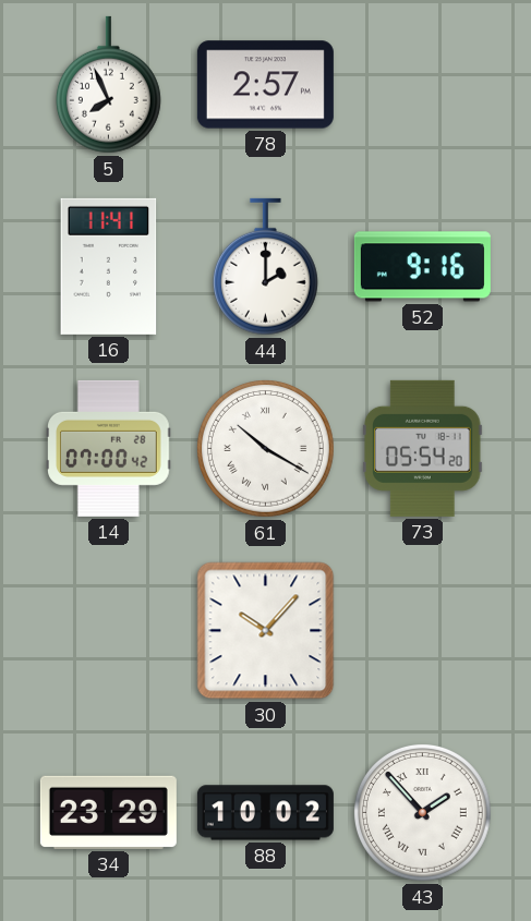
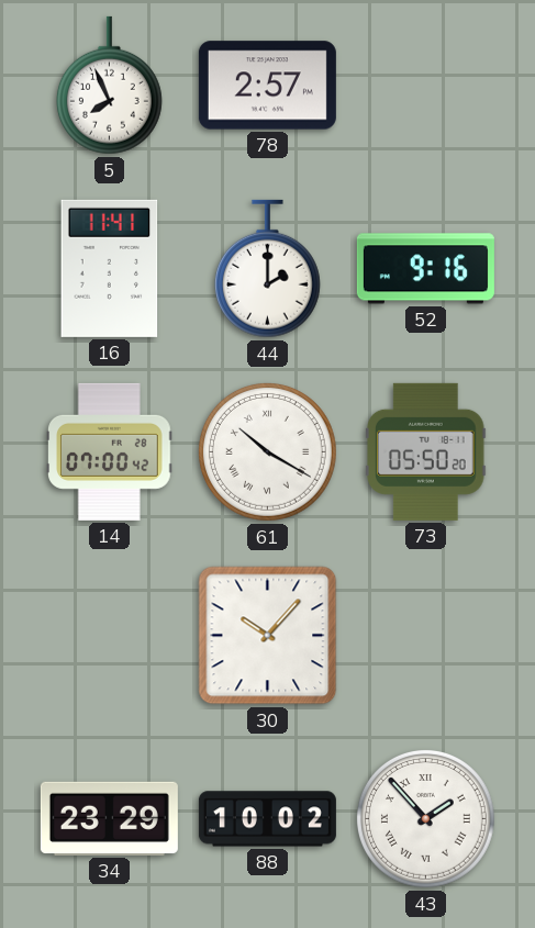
73: 05:54 -> 05:50 (426, 451)
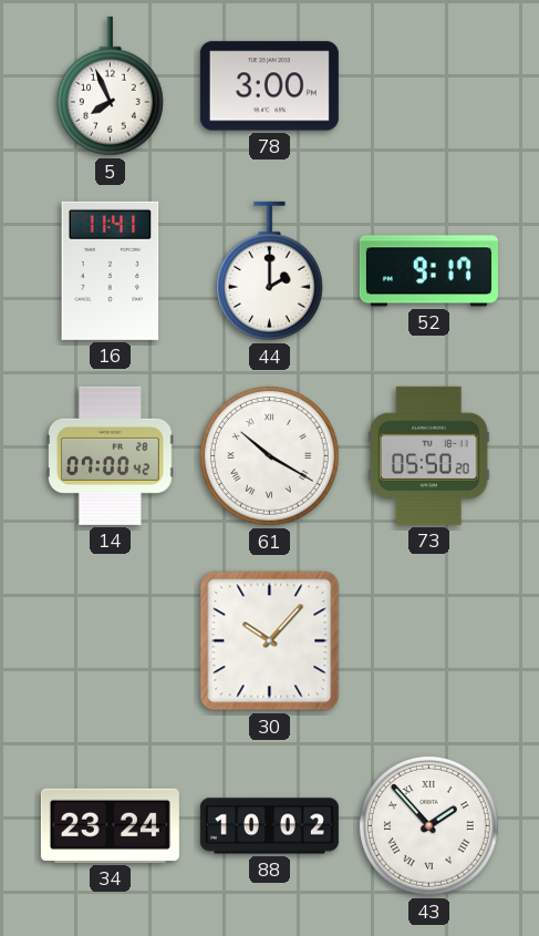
78: 2:57 -> 3:00 (269, 86)
52: 9:16 -> 9:17 (428, 271)
34: 23:29 -> 23:24 (110, 825)
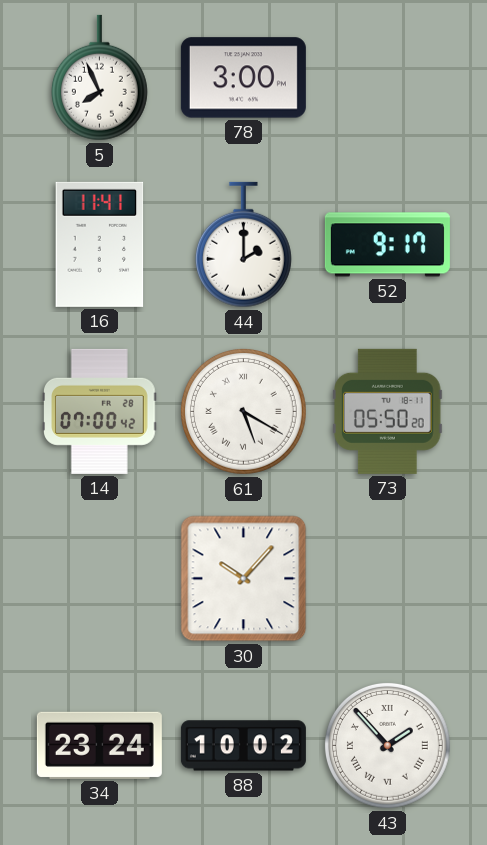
61: 10:20 -> 5:20 (244, 412)
